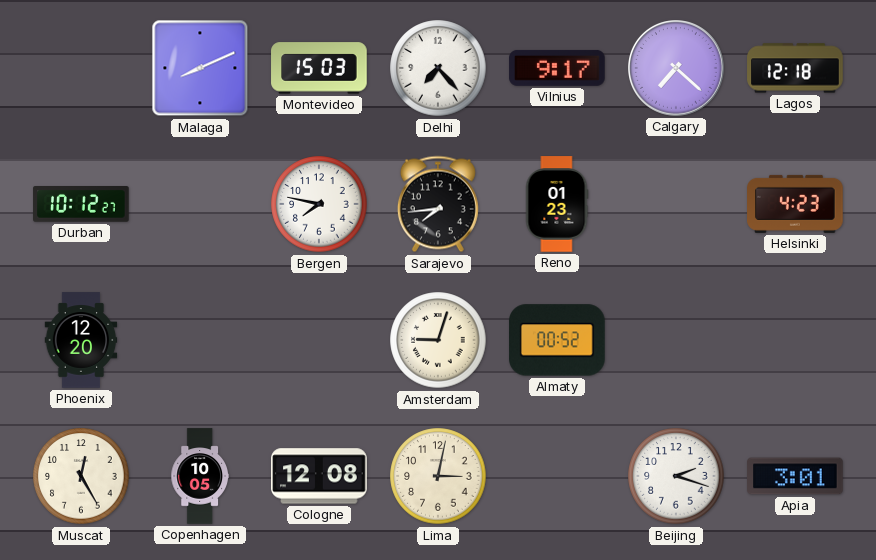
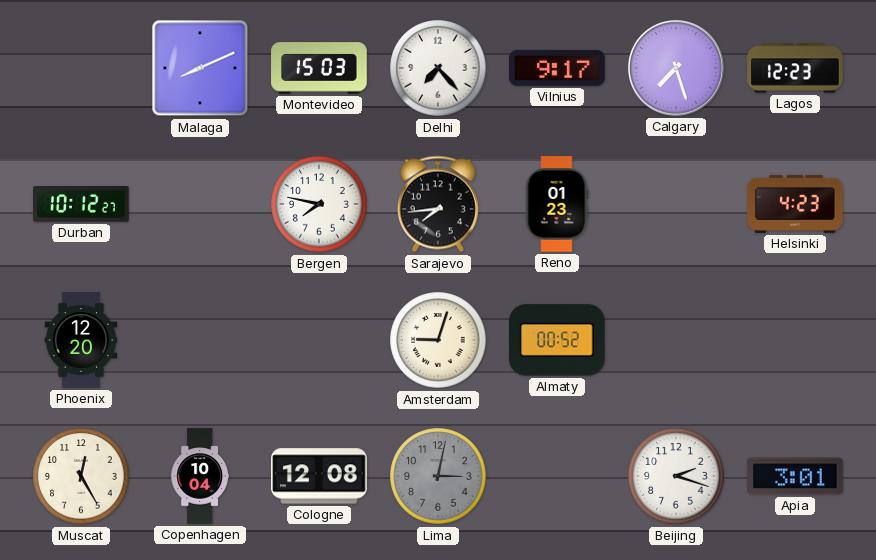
Calgary: 7:22 -> 7:27 (677, 69)
Lagos: 12:18 -> 12:23 (795, 68)
Copenhagen: 10:05 -> 10:04 (200, 476)
Lima dial: cream -> grey (438, 476)
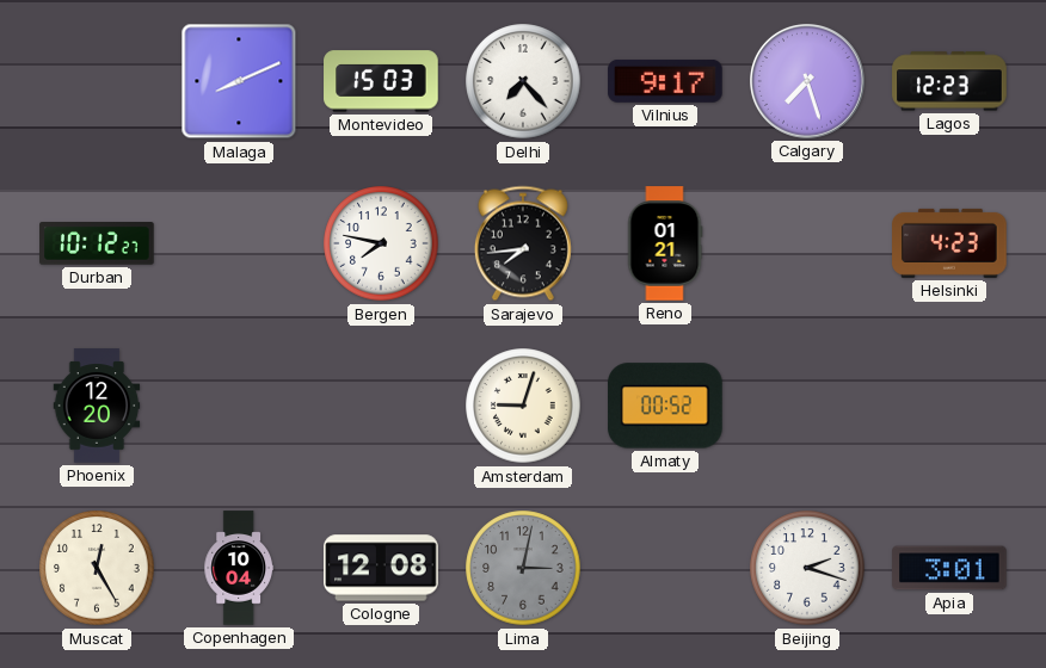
Reno: 01:23 -> 01:21 (665, 243)
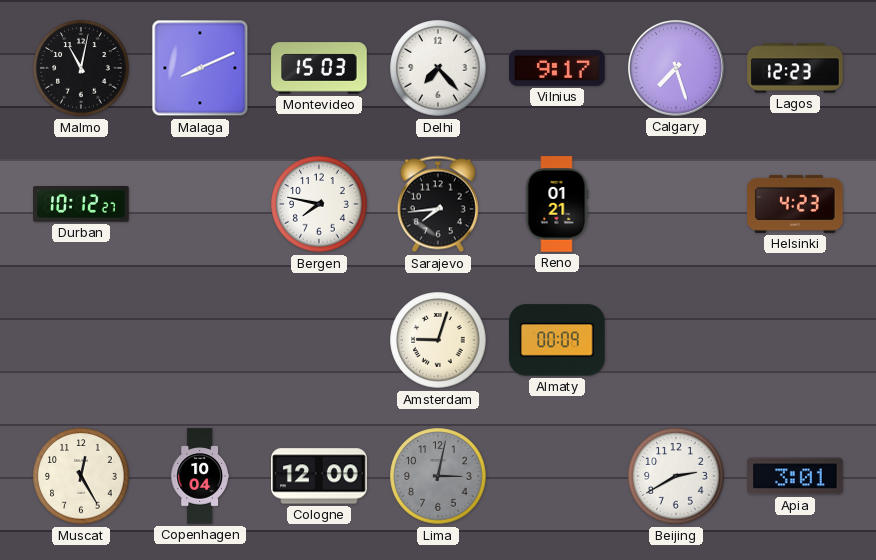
Malmo: none -> 11:02 (81, 68)
Phoenix: 12:20 -> none (97, 406)
Almaty: 00:52 -> 00:09 (557, 340)
Cologne: 12:08 -> 12:00 (319, 476)
Beijing: 2:18 -> 2:40 (676, 476)
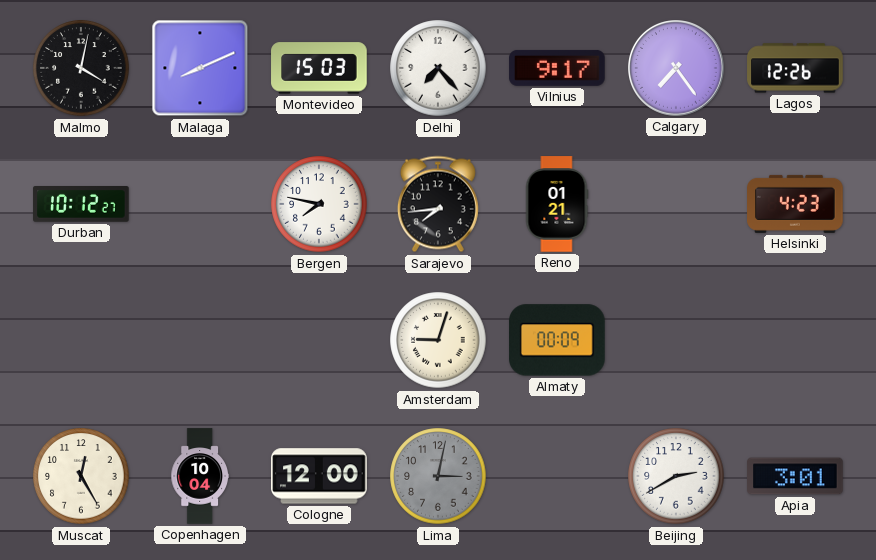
Malmo: 11:02 -> 4:02 (81, 68)
Calgary: 7:27 -> 7:24 (677, 69)
Lagos: 12:23 -> 12:26 (795, 68)
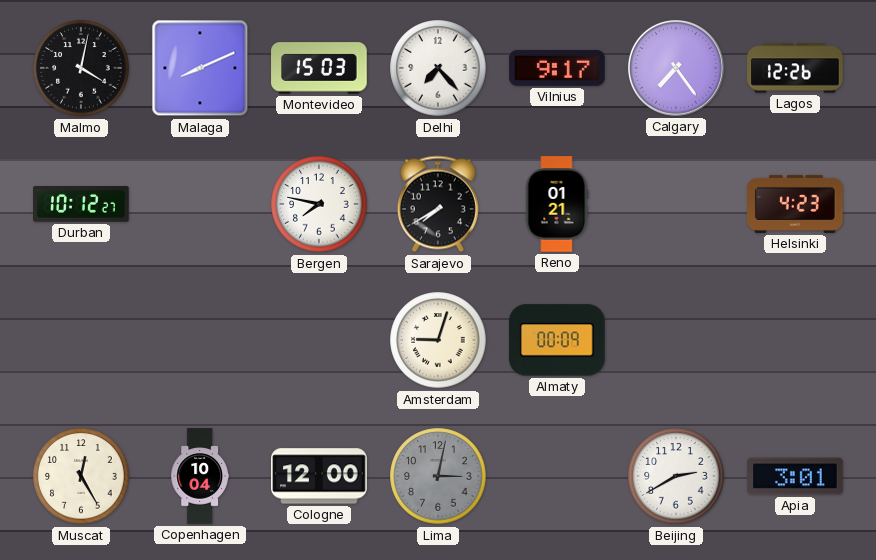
Sarajevo: 7:44 -> 7:40 (438, 204)
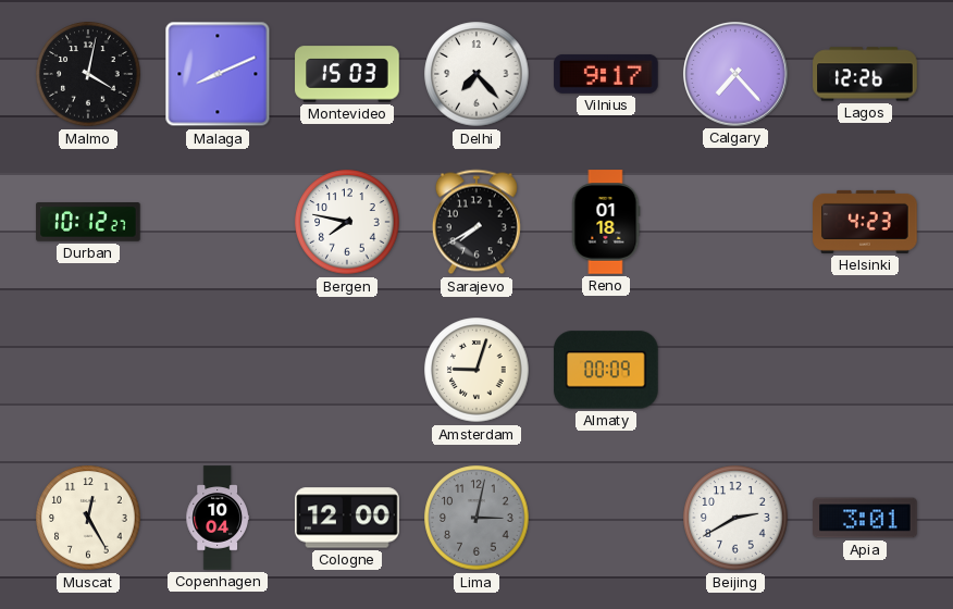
Calgary: 7:24 -> 7:23 (737, 75)
Reno: 01:21 -> 01:18 (606, 222)
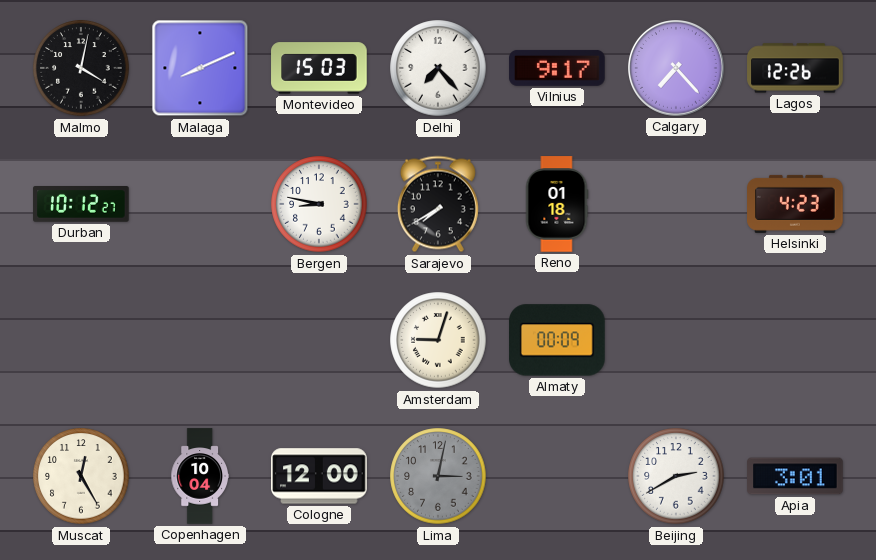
Bergen: 7:47 -> 8:47 (319, 204)
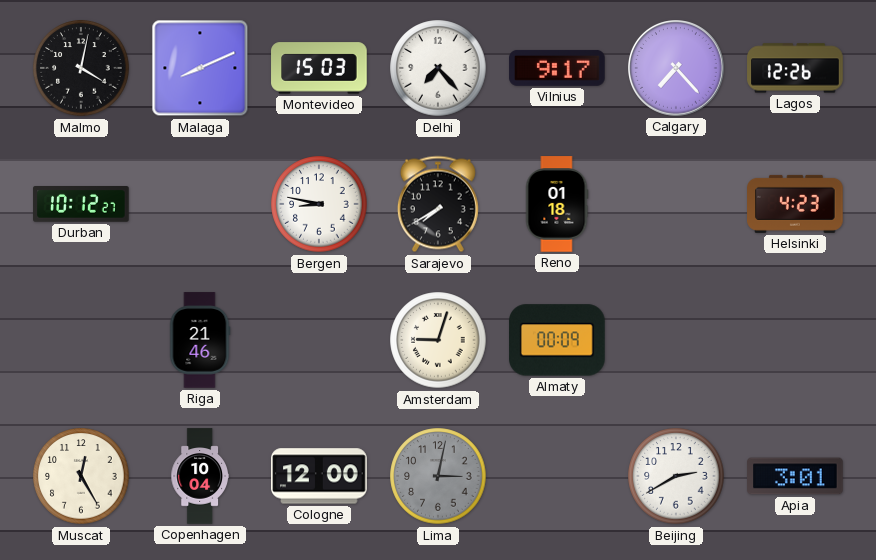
Riga: none -> 21:46 (200, 340)
